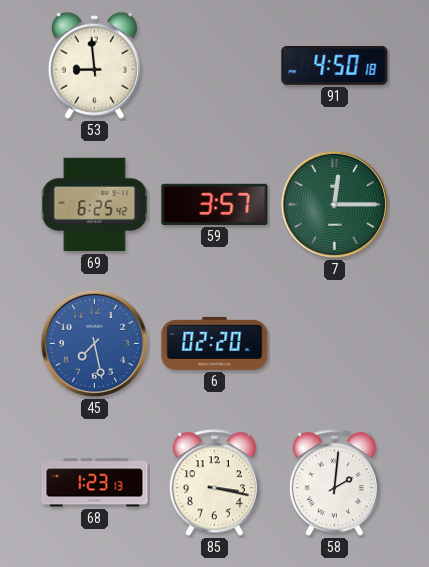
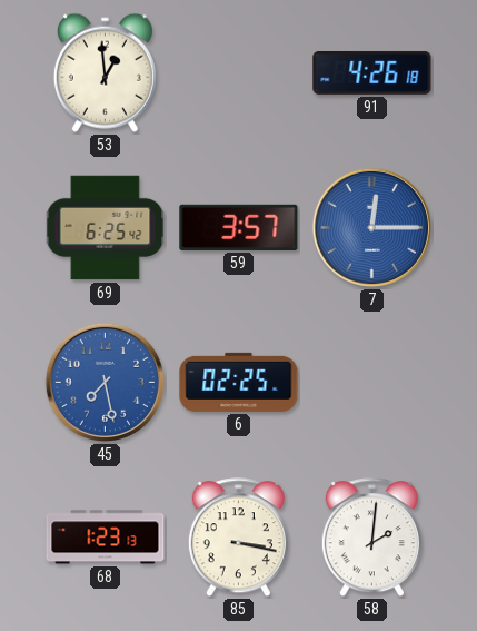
53: 8:59 -> 12:59 (105, 72)
91: 4:50 -> 4:26 (372, 72)
7 dial: green -> blue (371, 227)
6: 02:20 -> 02:25 (239, 382)
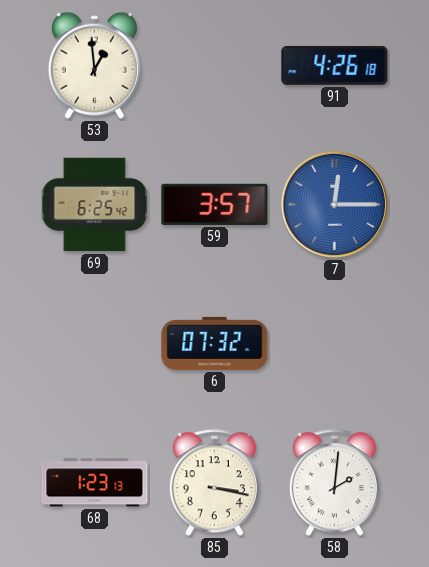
45: 7:28 -> none (105, 382)
6: 02:25 -> 07:32 (215, 343)
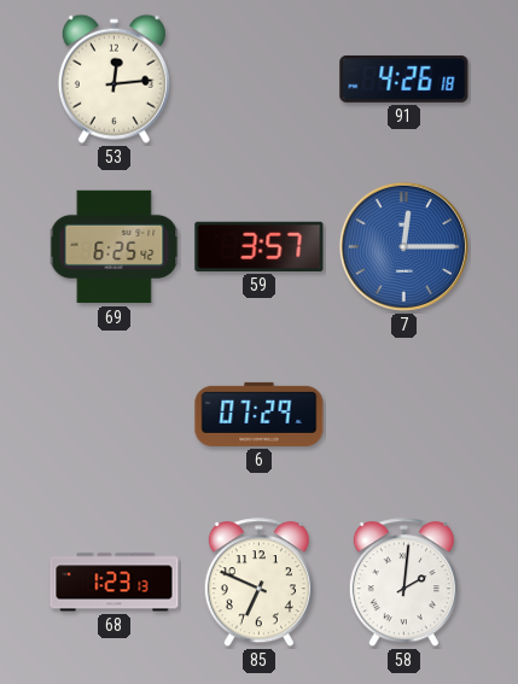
53: 12:59 -> 12:14 (114, 78)
6: 07:32 -> 07:29 (260, 414)
85: 3:17 -> 6:49 (258, 583)
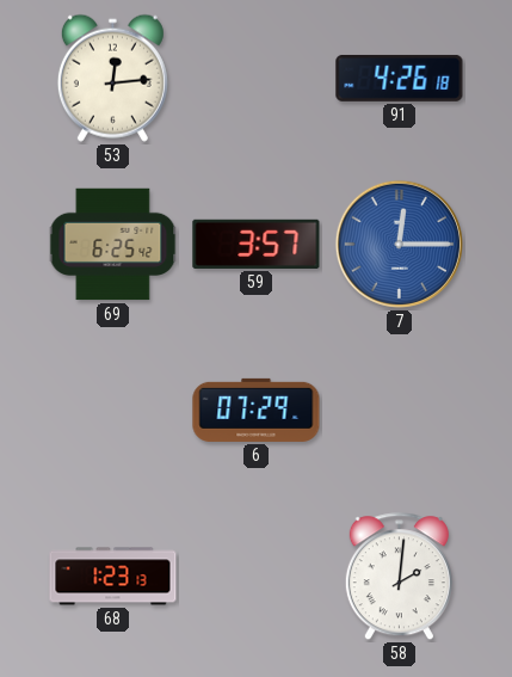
85: 6:49 -> none (258, 583)
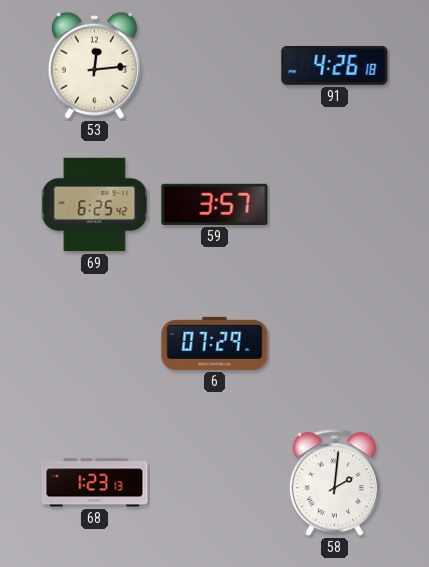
7: 12:15 -> none (399, 244)
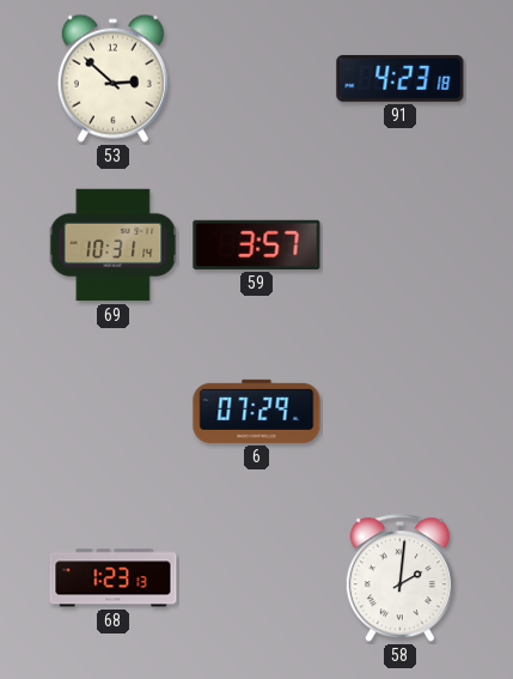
53: 12:14 -> 2:52 (112, 78)
91: 4:26 -> 4:23 (401, 78)
69: 6:25 -> 10:31 (114, 245)
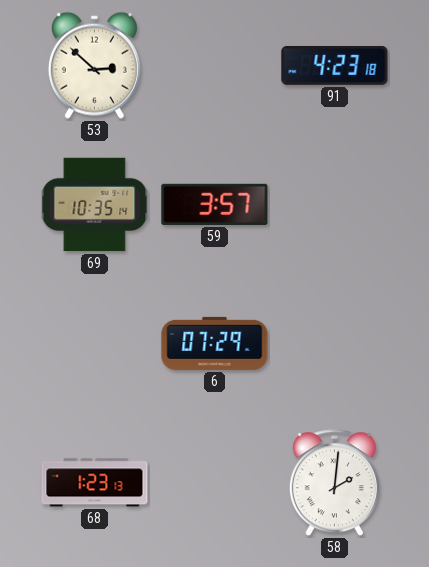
69: 10:31 -> 10:35 (95, 205)
